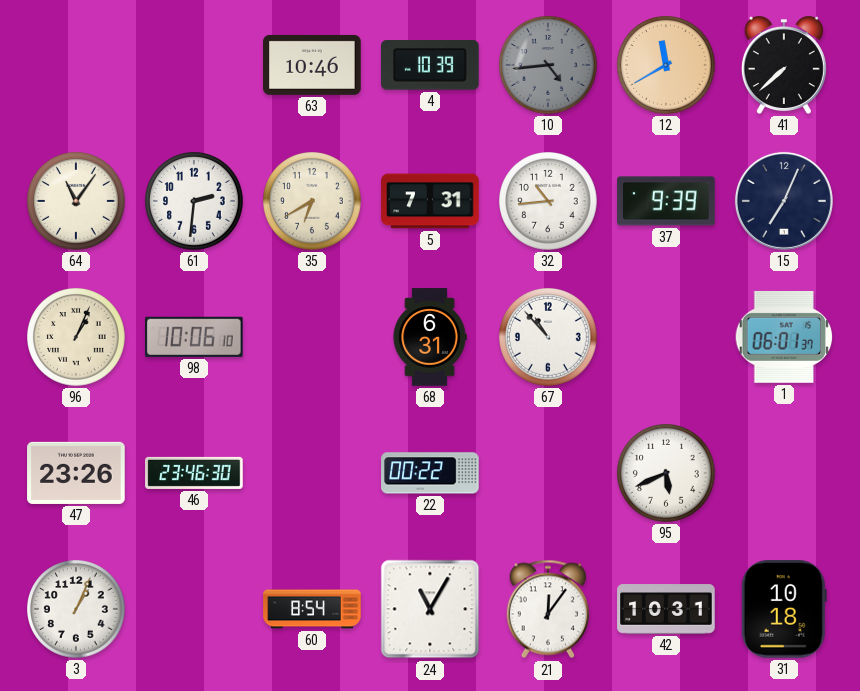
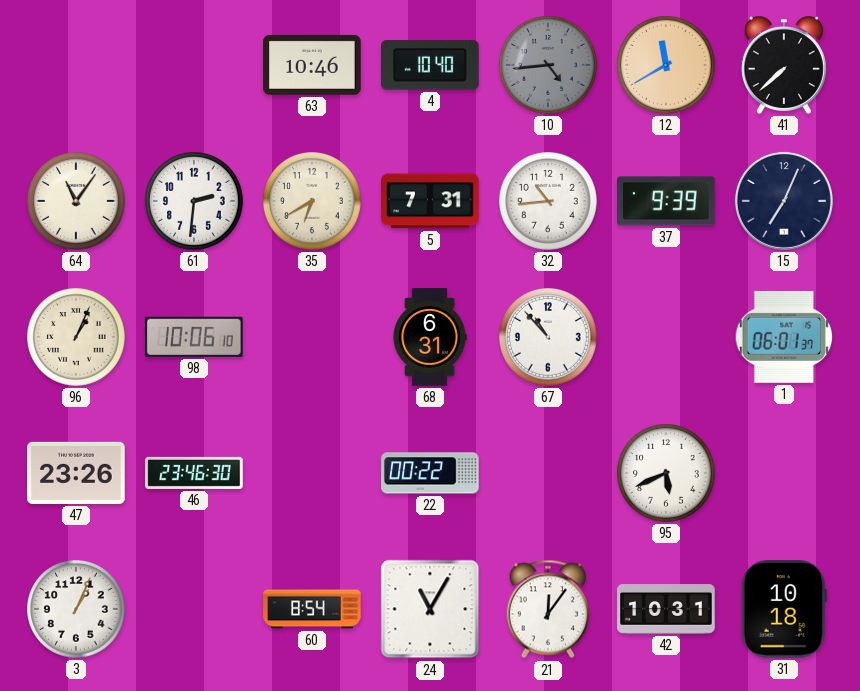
4: 10:39 -> 10:40 (431, 65)
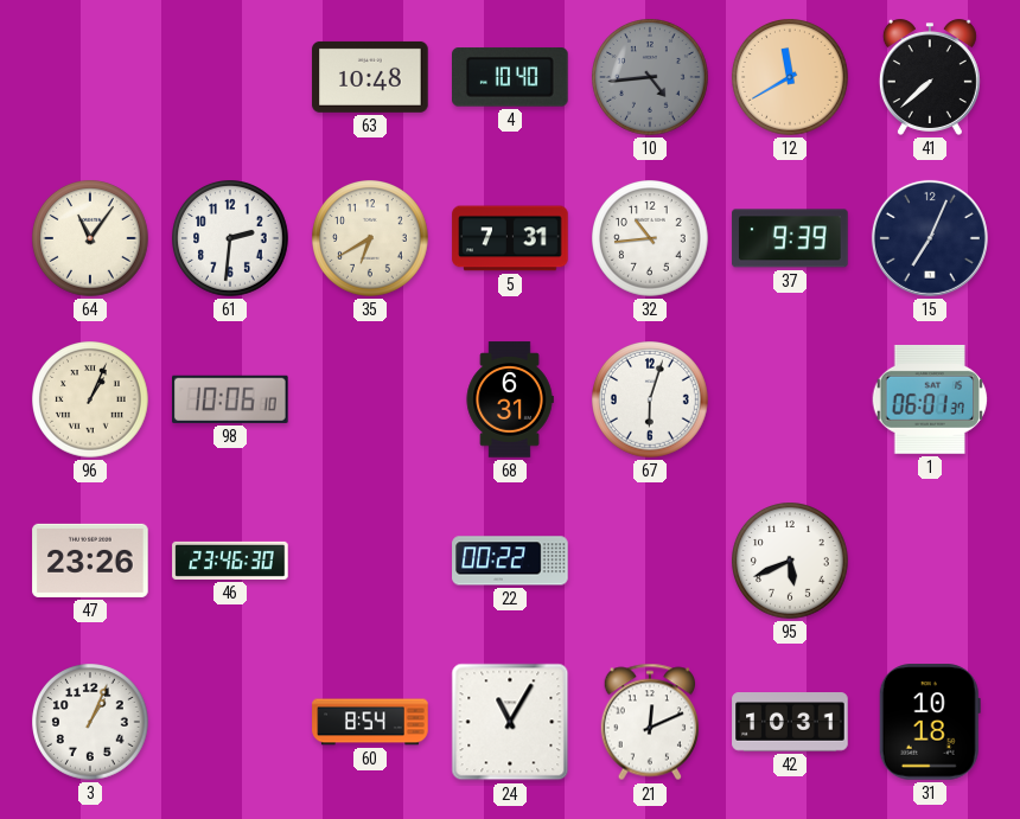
63: 10:46 -> 10:48 (370, 77)
67: 10:53 -> 6:03 (651, 401)
21: 12:06 -> 12:11 (650, 722)
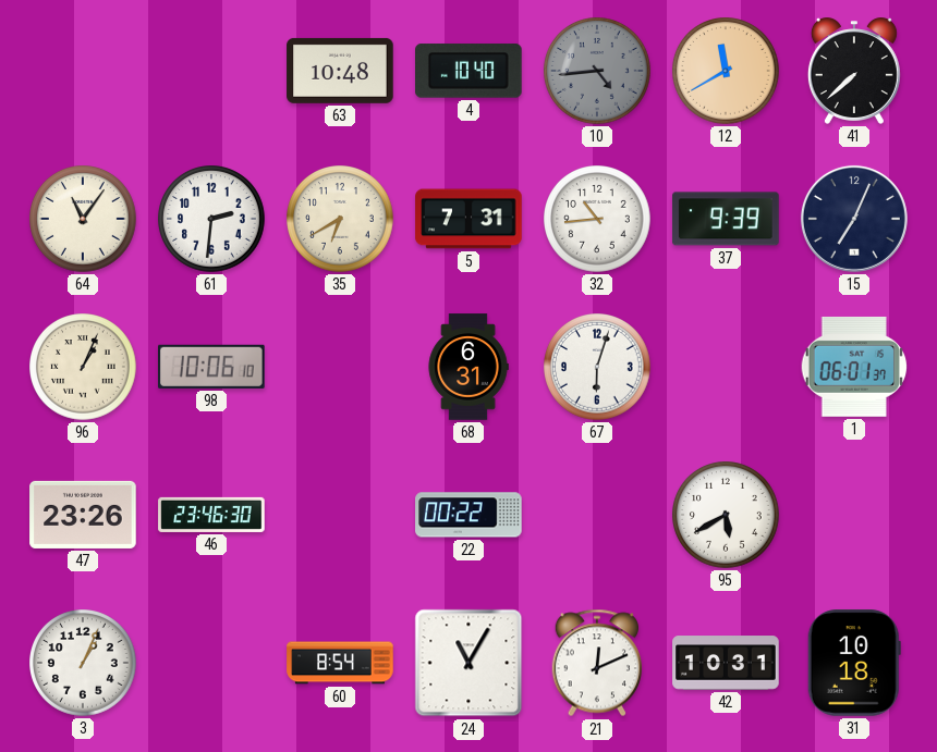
95: 5:41 -> 5:40 (727, 516)
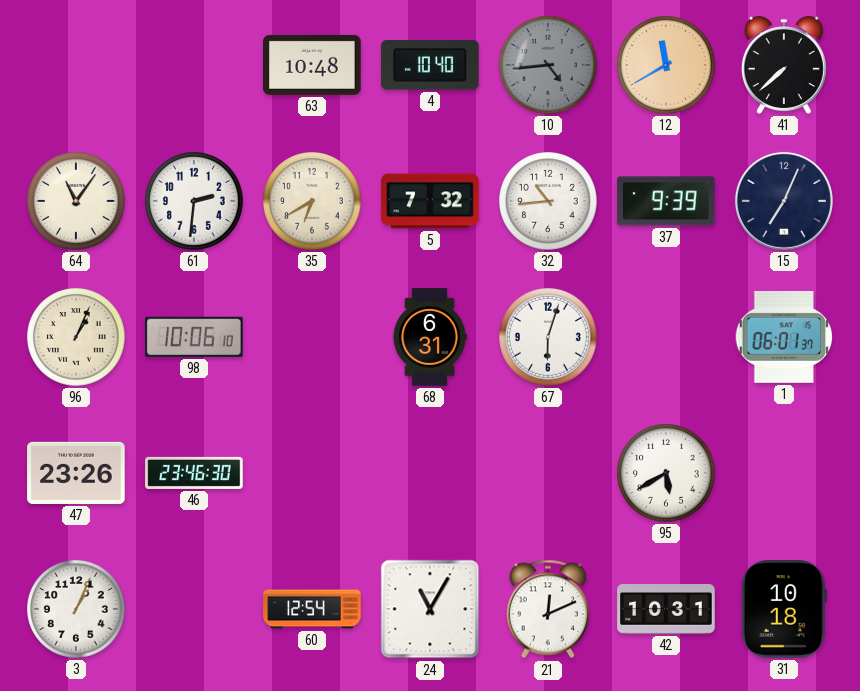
5: 7:31 -> 7:32 (430, 201)
22: 00:22 -> none (468, 515)
60: 8:54 -> 12:54 (312, 609)
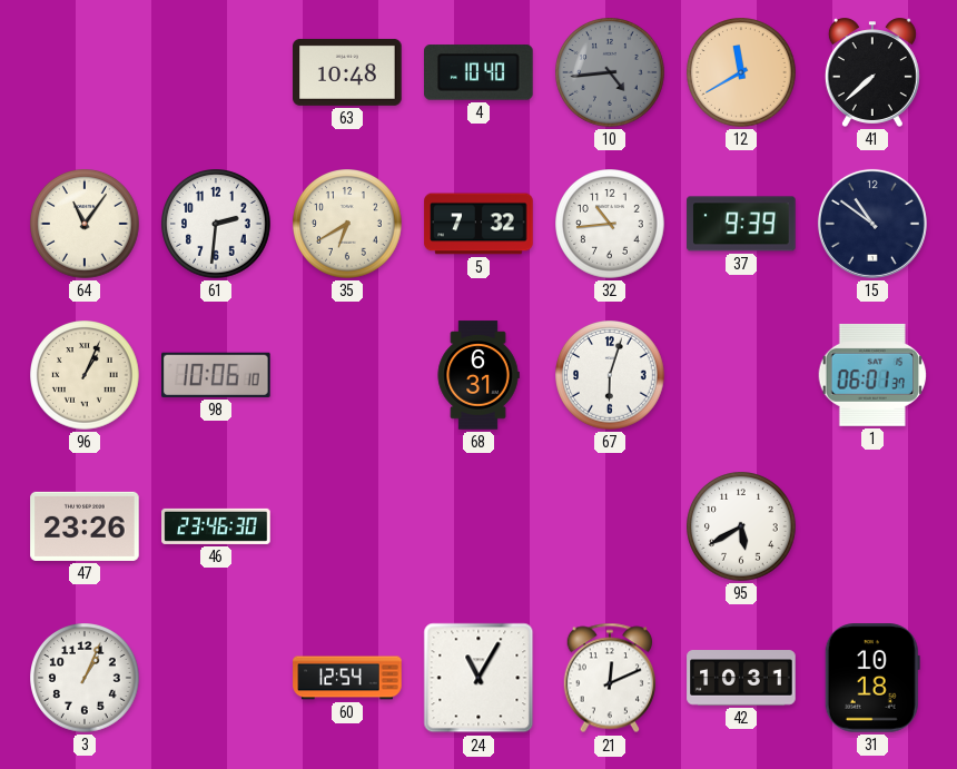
15: 7:04 -> 10:51 (872, 224)
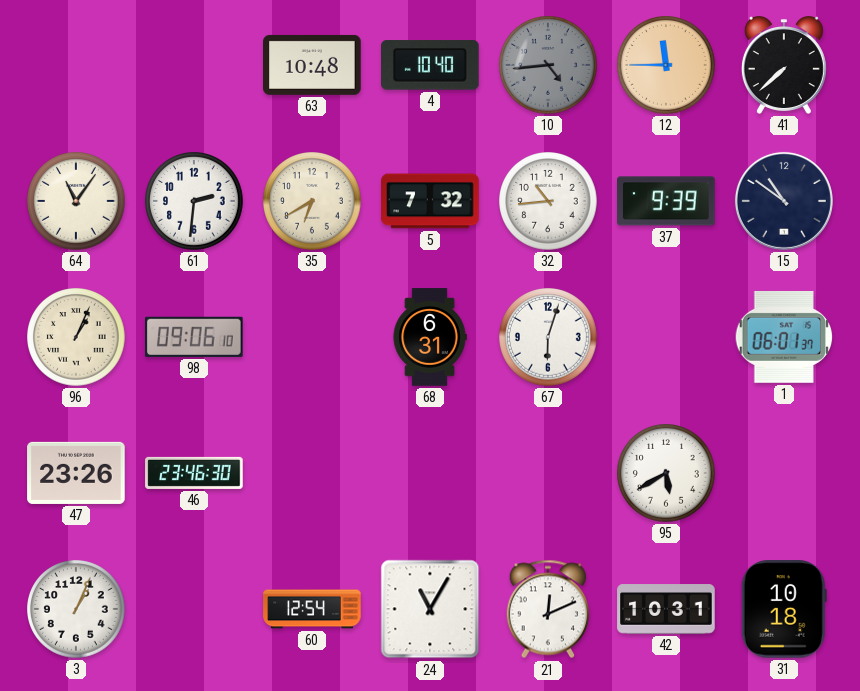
12: 11:40 -> 11:45 (667, 66)
98: 10:06 -> 09:06 (195, 337)
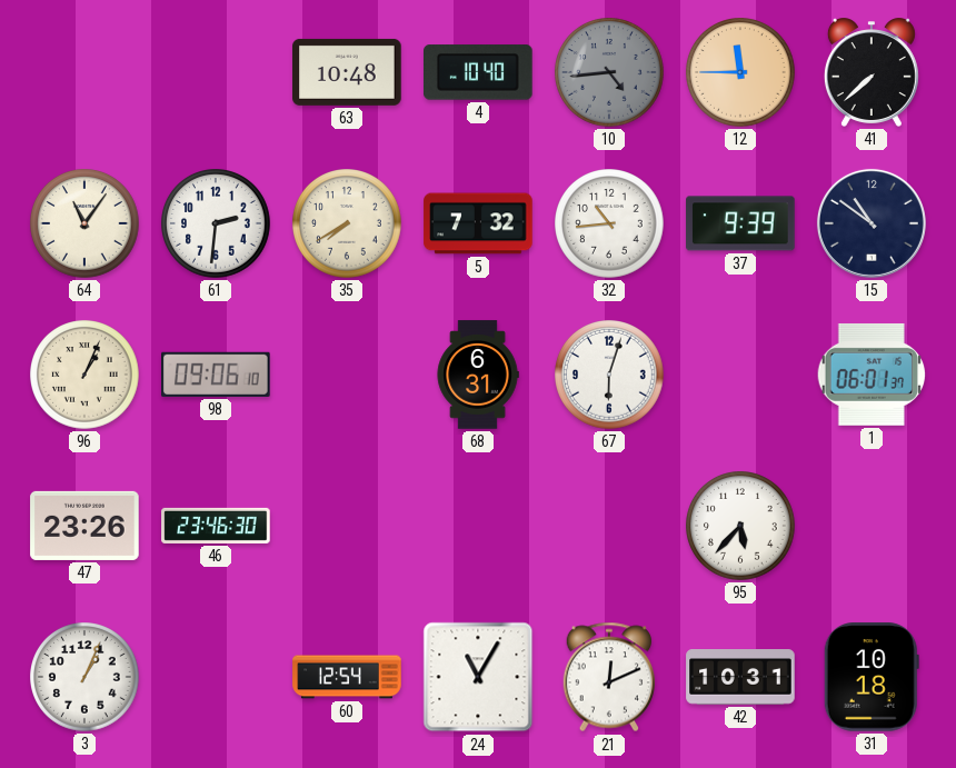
35: 6:40 -> 7:40 (348, 225)
95: 5:40 -> 5:37 (741, 527)
